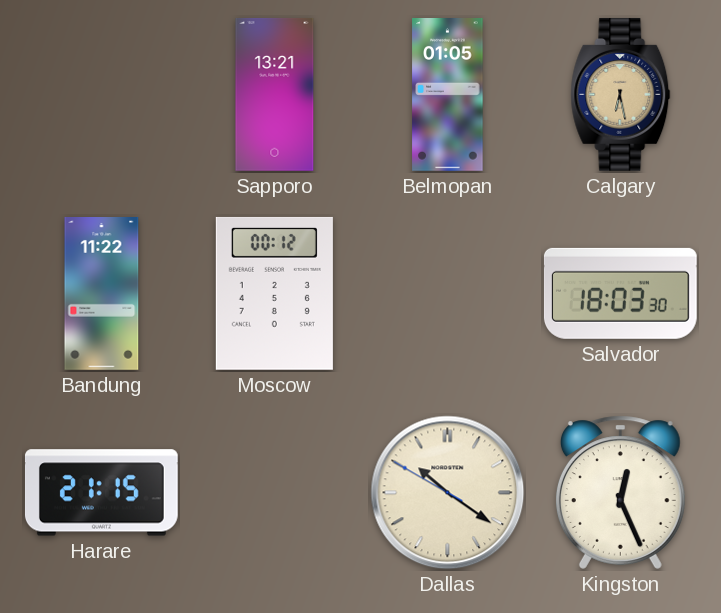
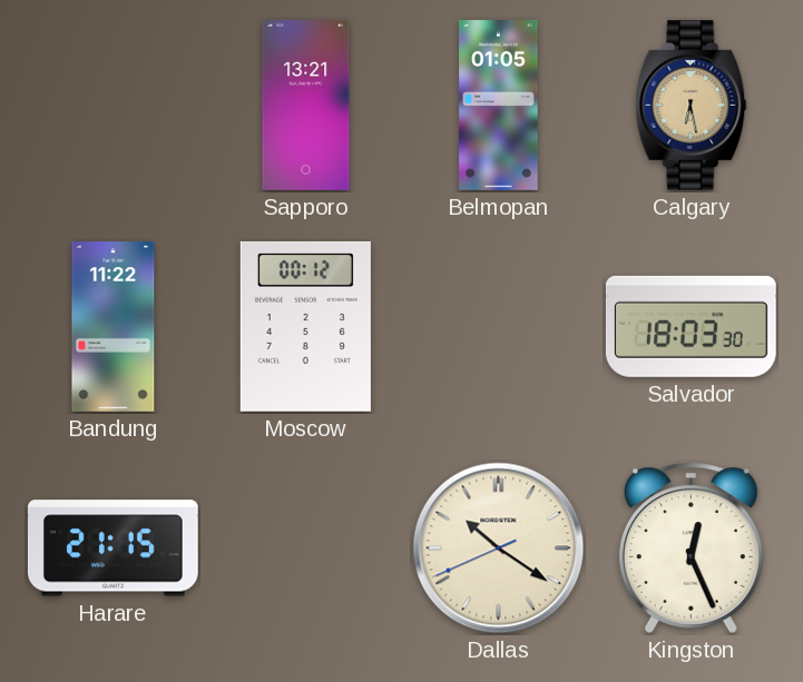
Dallas: 10:20:50 -> 10:20:41 (499, 548)
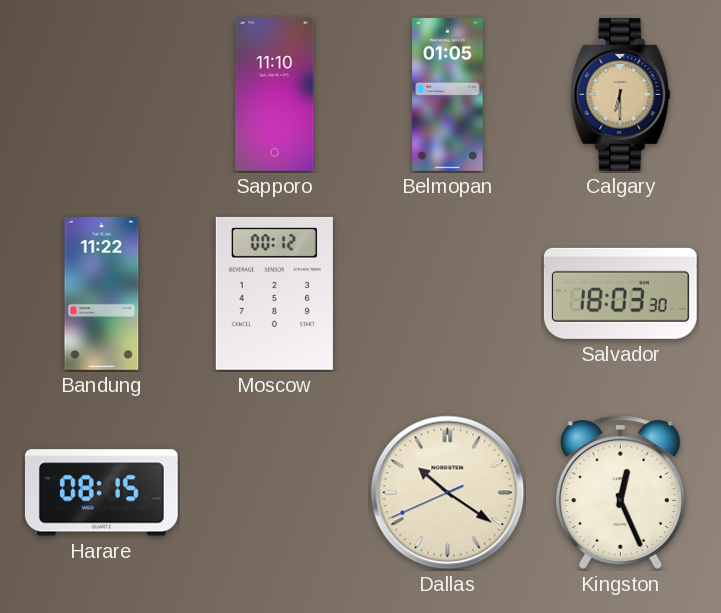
Sapporo: 13:21 -> 11:10 (275, 94)
Calgary: 6:28 -> 6:30 (621, 94)
Harare: 21:15 -> 08:15 (101, 493)
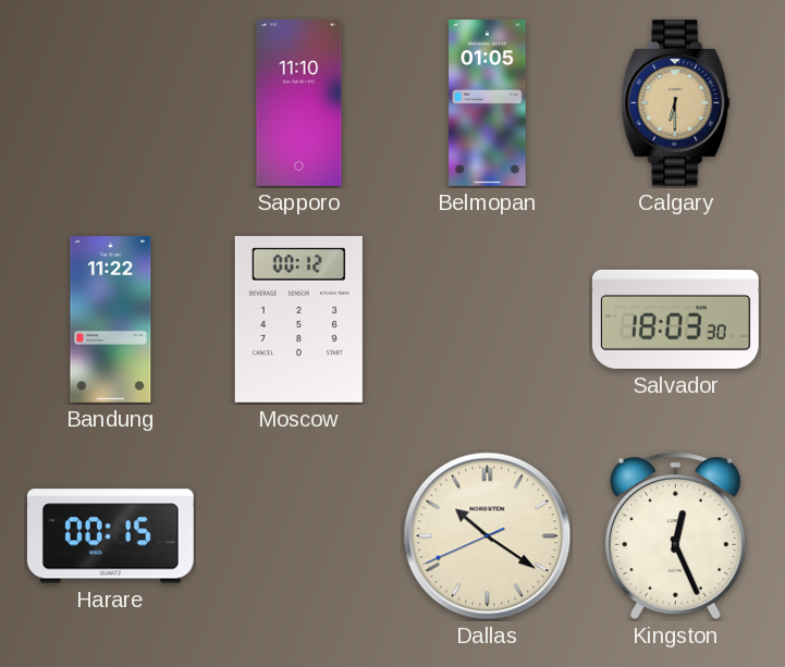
Harare: 08:15 -> 00:15 (110, 536)
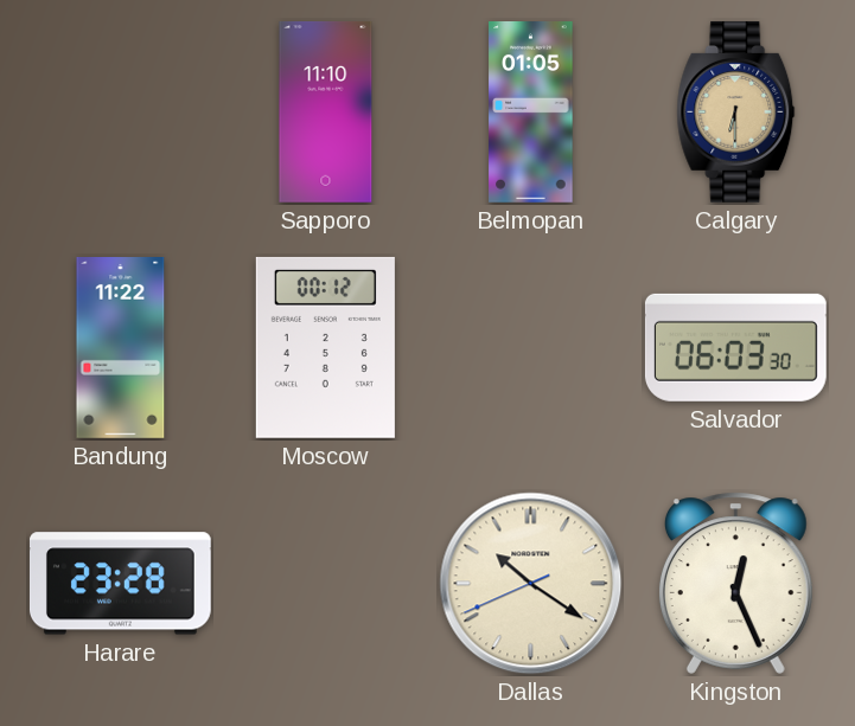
Salvador: 18:03 -> 06:03 (735, 347)
Harare: 00:15 -> 23:28 (120, 584)
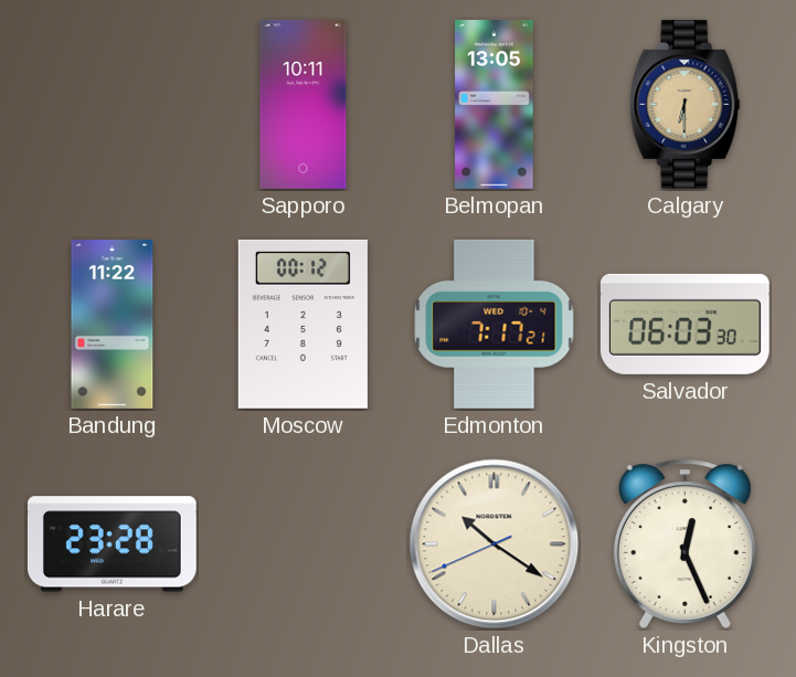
Sapporo: 11:10 -> 10:11 (304, 104)
Belmopan: 01:05 -> 13:05 (495, 105)
Edmonton: none -> 7:17 (495, 324)
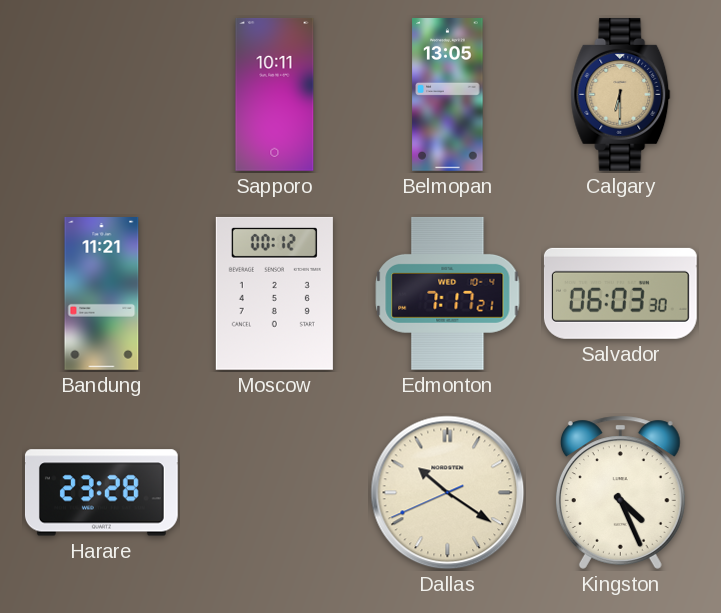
Bandung: 11:22 -> 11:21 (102, 294)
Kingston: 12:26 -> 4:26 (620, 492)
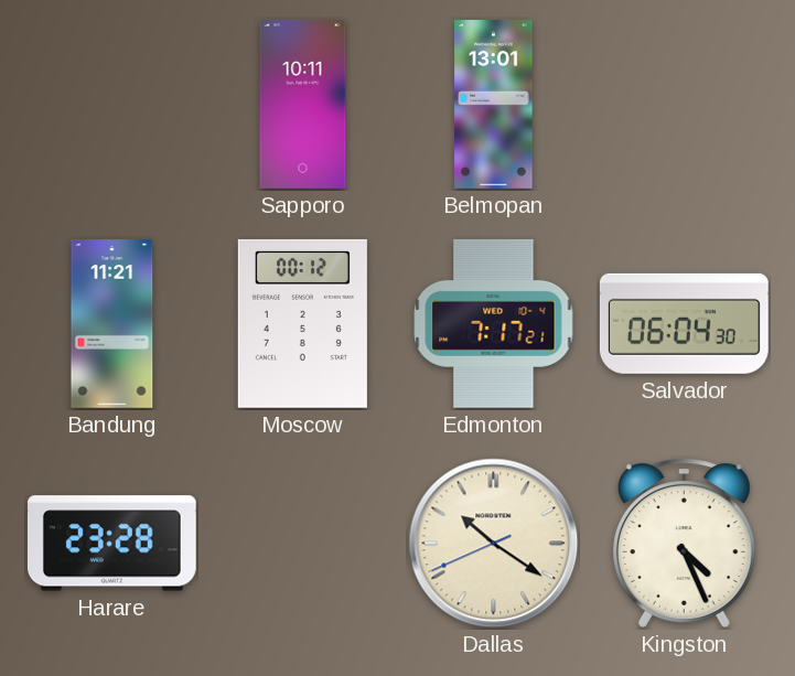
Belmopan: 13:05 -> 13:01 (494, 105)
Calgary: 6:30 -> none (621, 94)
Salvador: 06:03 -> 06:04 (684, 323)
